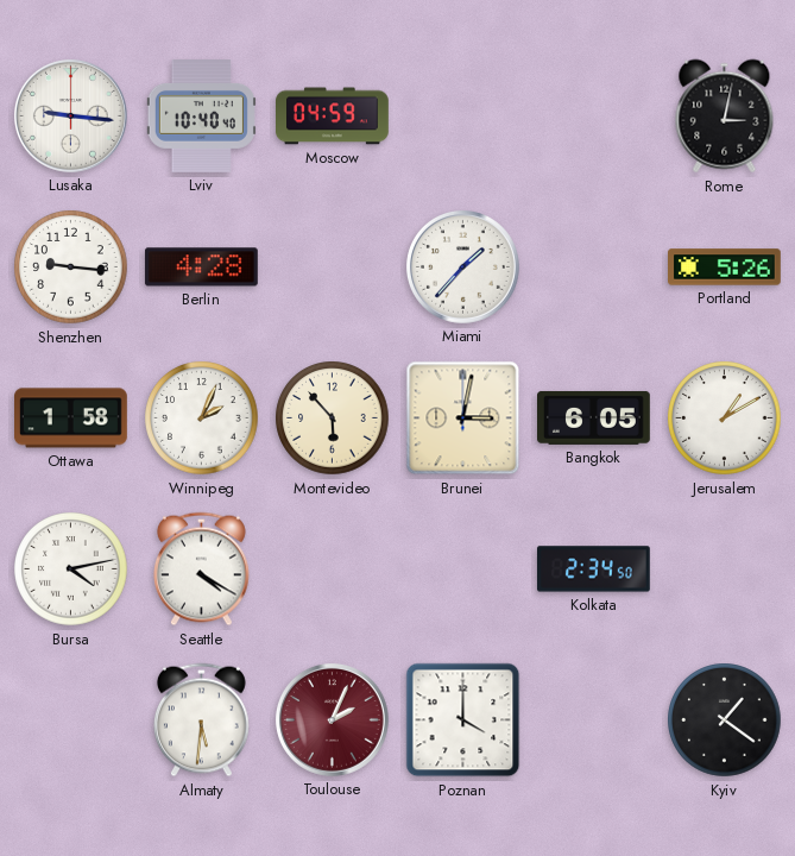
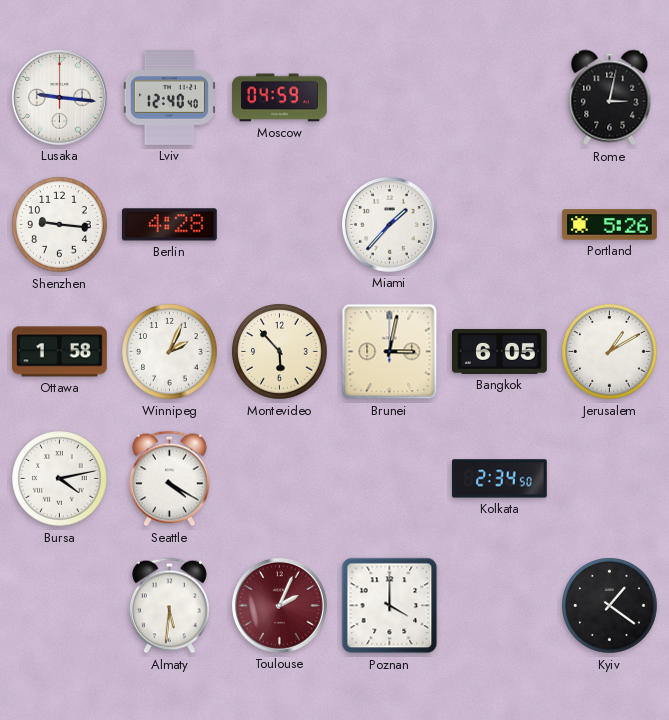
Lviv: 10:40 -> 12:40 (169, 98)
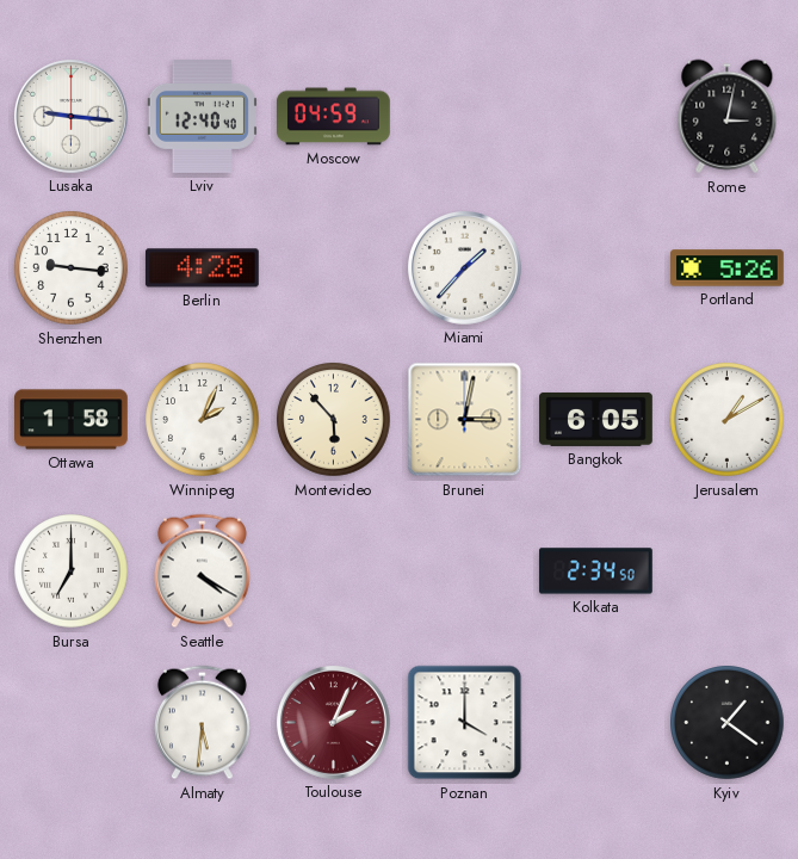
Bursa: 4:13 -> 7:00 (72, 571)
